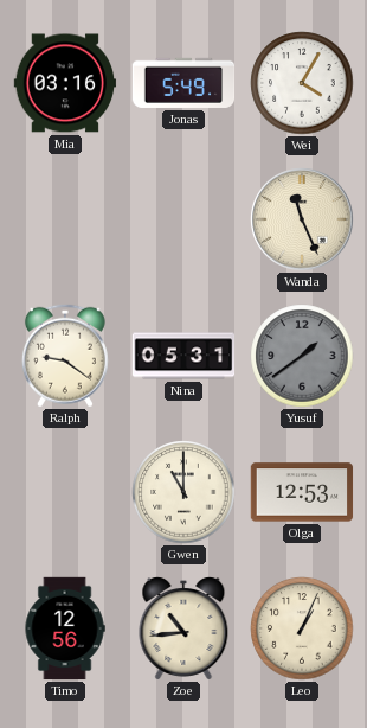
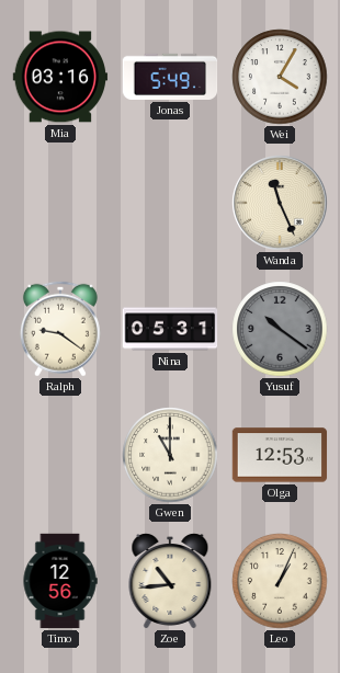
Yusuf: 1:39 -> 10:21 (280, 329)
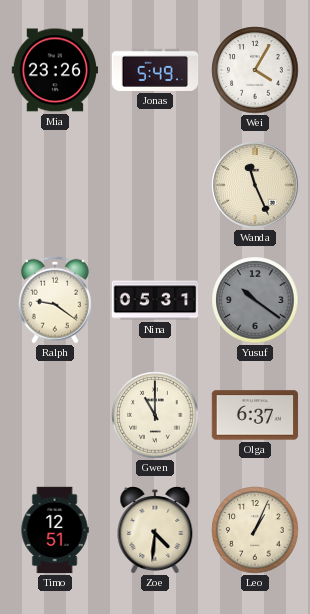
Mia: 03:16 -> 23:26 (55, 70)
Olga: 12:53 -> 6:37 (255, 415)
Timo: 12:56 -> 12:51 (55, 530)
Zoe: 10:44 -> 4:31 (155, 531)
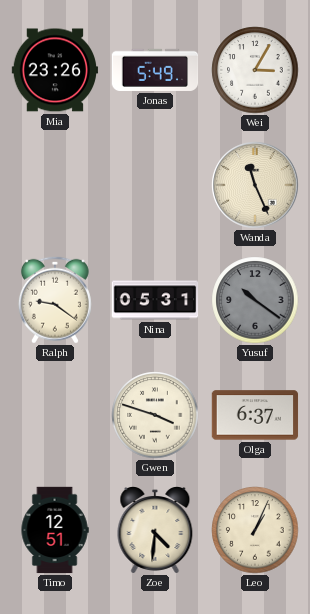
Wei: 4:05 -> 3:05 (255, 70)
Gwen: 11:00 -> 3:48 (155, 415)
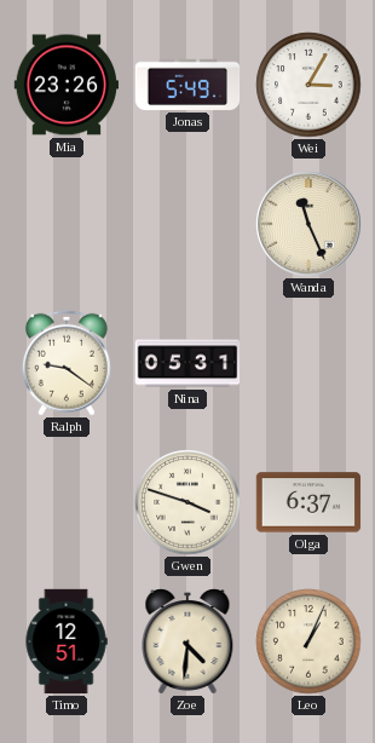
Yusuf: 10:21 -> none (255, 300)
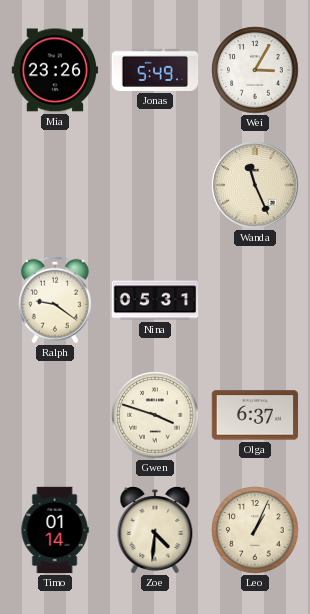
Timo: 12:51 -> 01:14 (55, 530)
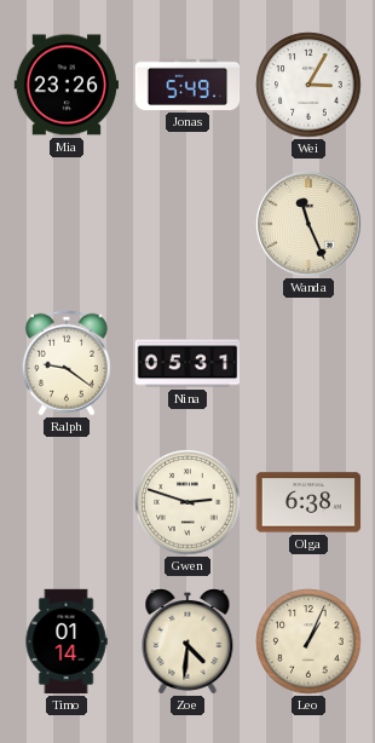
Gwen: 3:48 -> 2:48 (187, 502)
Olga: 6:37 -> 6:38 (308, 502)
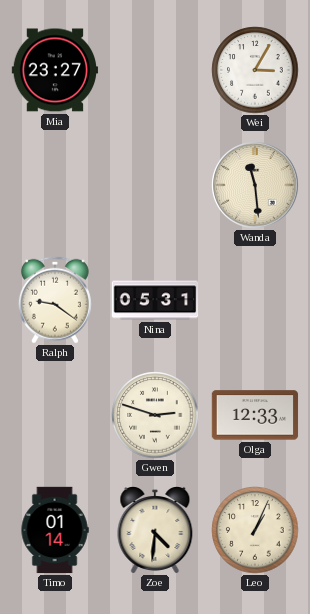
Mia: 23:26 -> 23:27 (55, 70)
Jonas: 5:49 -> none (187, 85)
Wanda: 11:26 -> 11:29 (255, 185)
Olga: 6:38 -> 12:33 (255, 415)
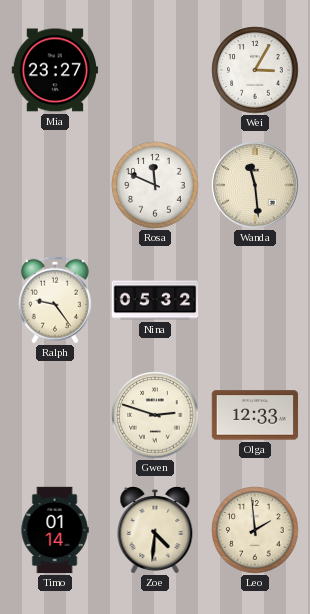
Rosa: none -> 11:49 (155, 185)
Ralph: 9:21 -> 9:24 (55, 300)
Nina: 05:31 -> 05:32 (155, 300)
Leo: 1:04 -> 1:59 (255, 530)
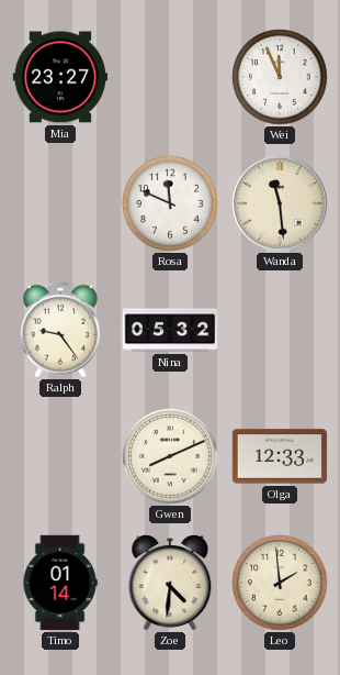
Wei: 3:05 -> 11:56 (280, 77)
Gwen: 2:48 -> 8:11 (170, 456)
